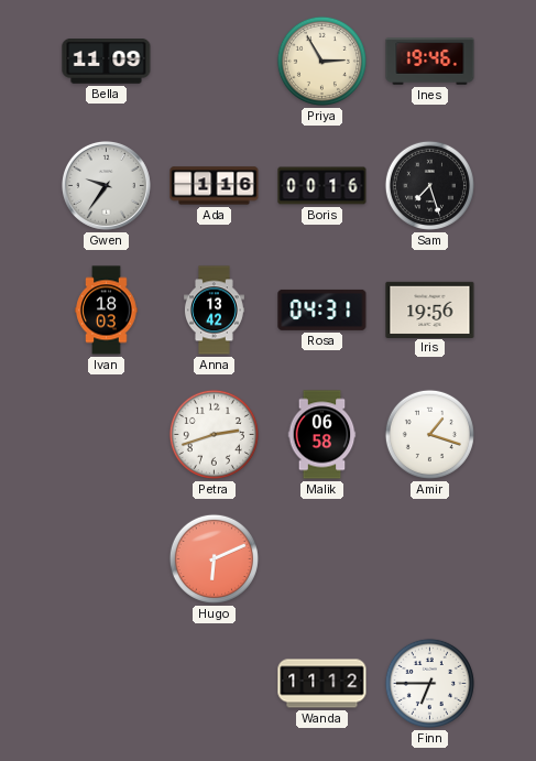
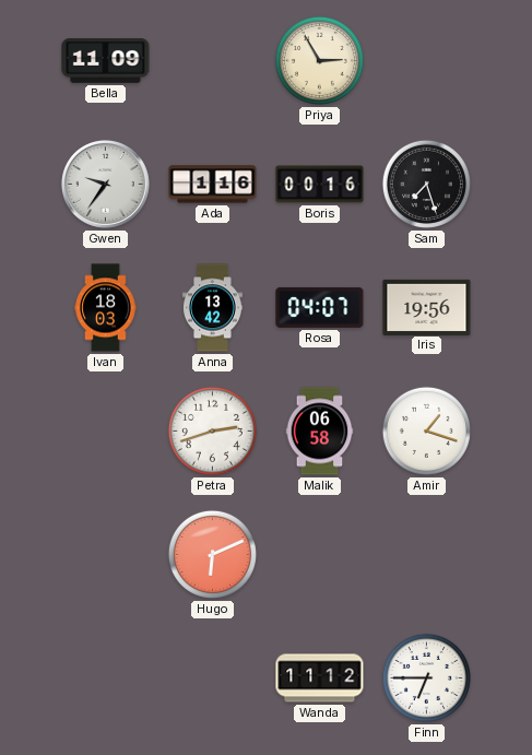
Ines: 19:46 -> none (430, 62)
Rosa: 04:31 -> 04:07 (320, 307)
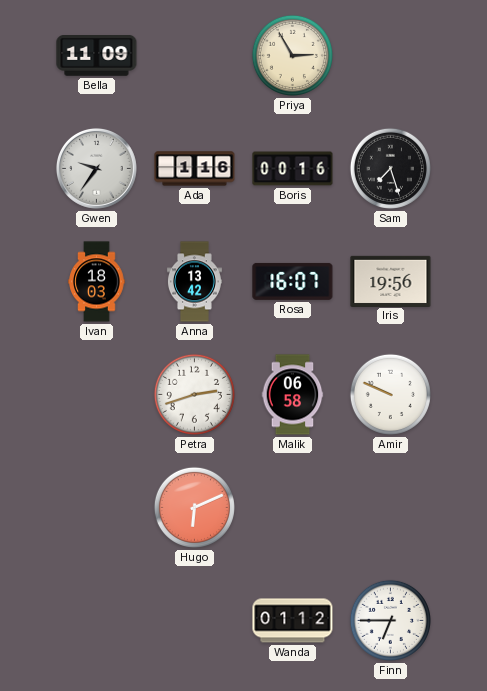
Rosa: 04:07 -> 16:07 (293, 281)
Amir: 1:18 -> 9:49 (390, 394)
Wanda: 11:12 -> 01:12 (293, 621)
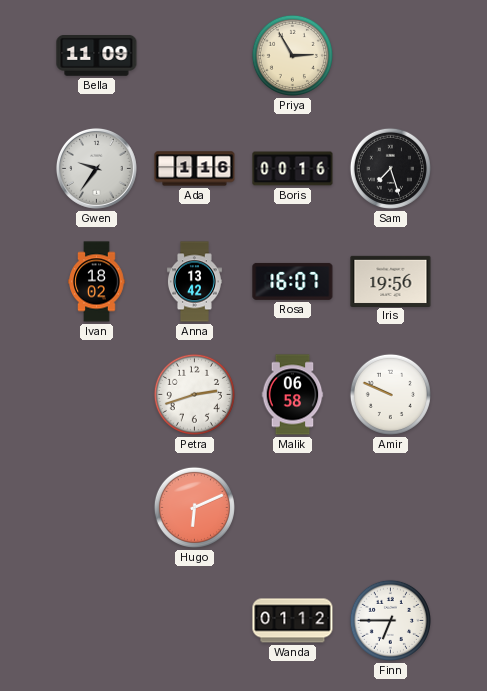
Ivan: 18:03 -> 18:02 (97, 282)
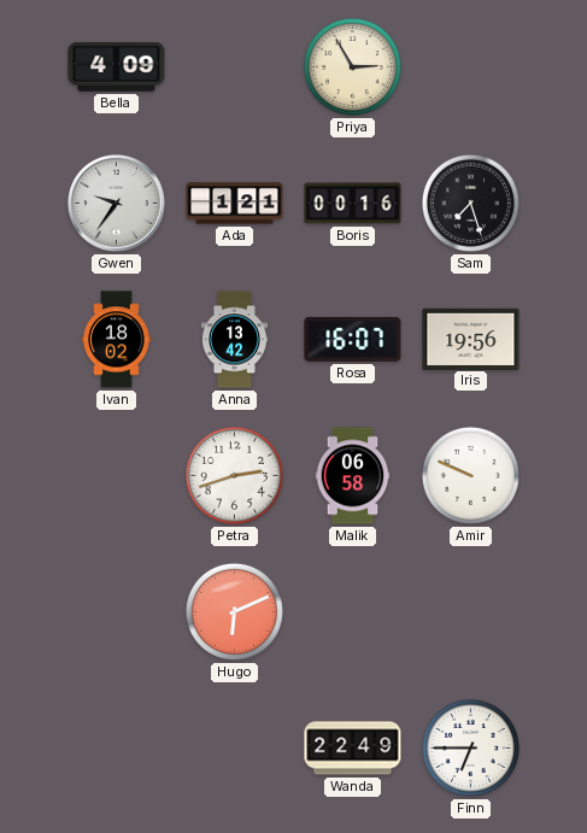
Bella: 11:09 -> 4:09 (117, 68)
Ada: 1:16 -> 1:21 (235, 204)
Wanda: 01:12 -> 22:49 (353, 749)
